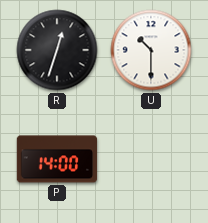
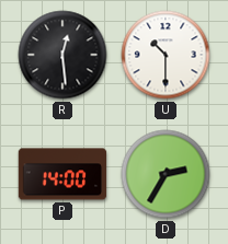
R: 12:33 -> 12:29 (62, 55)
D: none -> 2:35 (166, 174)
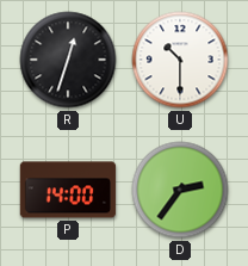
R: 12:29 -> 12:33 (68, 60)
D: 2:35 -> 2:36 (180, 190)
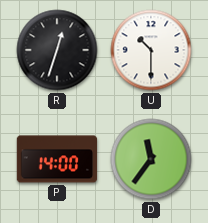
D: 2:36 -> 11:36 (151, 159)
